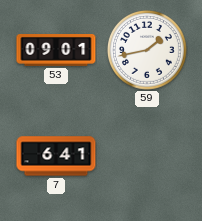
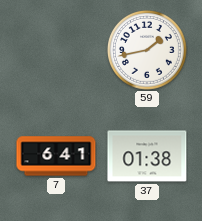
53: 09:01 -> none (56, 51)
37: none -> 01:38 (147, 156)
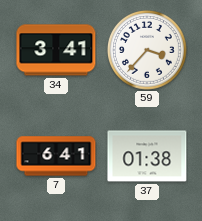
34: none -> 3:41 (56, 50)
59: 1:43 -> 3:37 (148, 51)
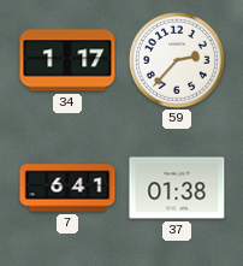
34: 3:41 -> 1:17 (67, 60)
59: 3:37 -> 2:37 (178, 61)
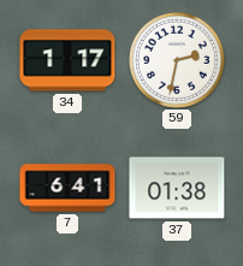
59: 2:37 -> 2:32 (178, 61)
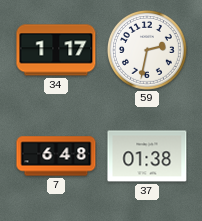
7: 6:41 -> 6:48 (56, 156)
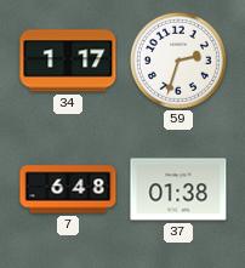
59: 2:32 -> 2:33 (180, 62)
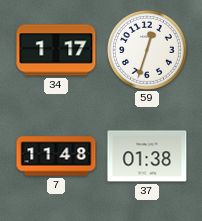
59: 2:33 -> 12:33 (148, 51)
7: 6:48 -> 11:48 (56, 156)
